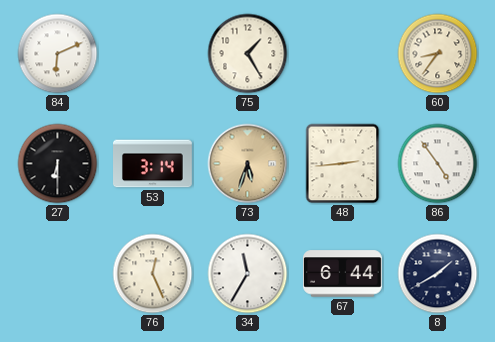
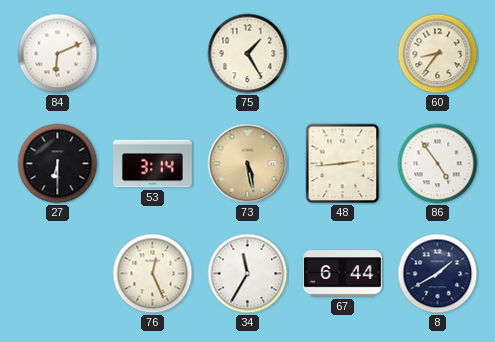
73: 5:33 -> 5:28 (248, 164)
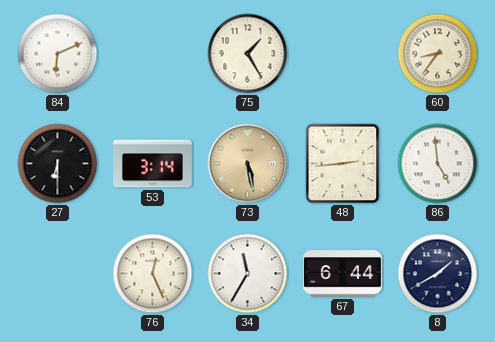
86: 4:54 -> 4:59 (438, 164)
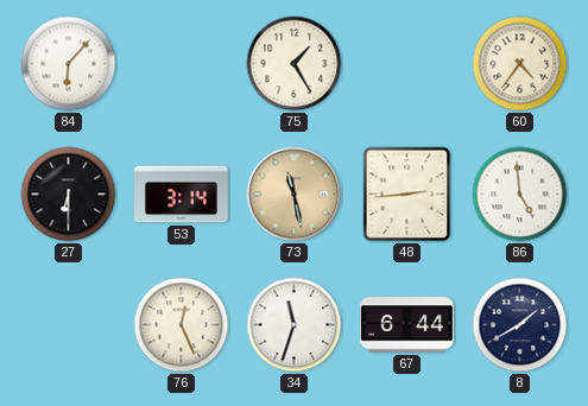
84: 6:11 -> 6:07 (69, 64)
60: 8:36 -> 4:36 (520, 64)
73: 5:28 -> 11:28 (295, 195)
34: 11:35 -> 11:33 (295, 325)
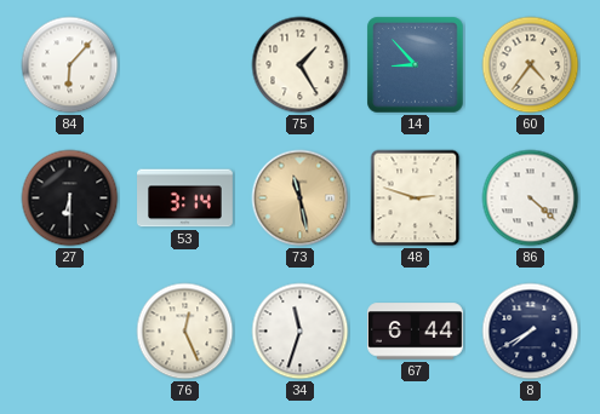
14: none -> 8:53 (416, 65)
48: 2:44 -> 2:48 (416, 199)
86: 4:59 -> 4:22 (531, 199)
8: 1:40 -> 7:40 (531, 332)
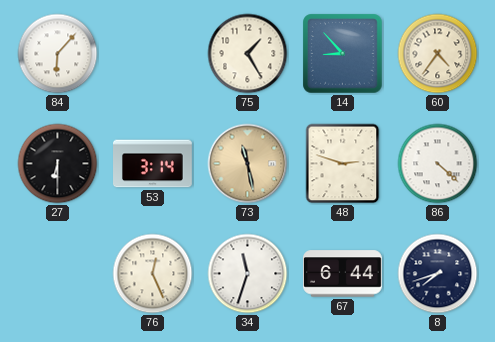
8: 7:40 -> 7:42 (438, 274)
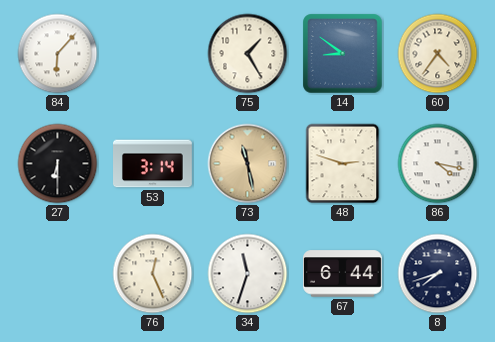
14: 8:53 -> 8:51 (343, 54)
86: 4:22 -> 4:17 (438, 164)
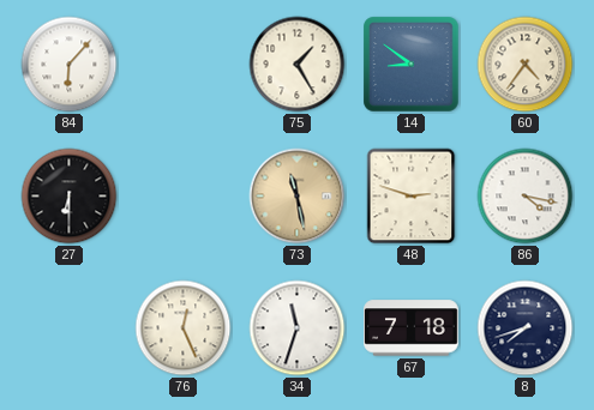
53: 3:14 -> none (153, 164)
67: 6:44 -> 7:18 (412, 328)
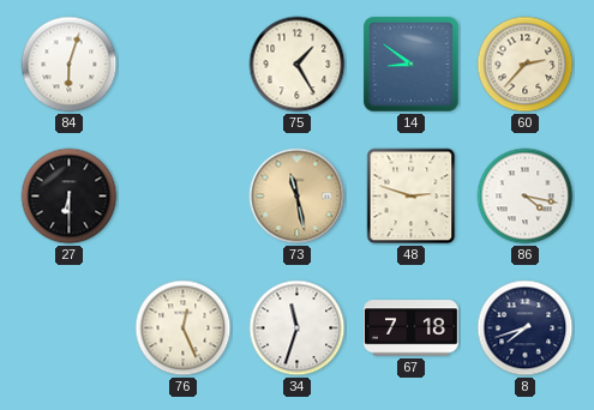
84: 6:07 -> 6:03 (70, 65)
60: 4:36 -> 2:37 (526, 65)
